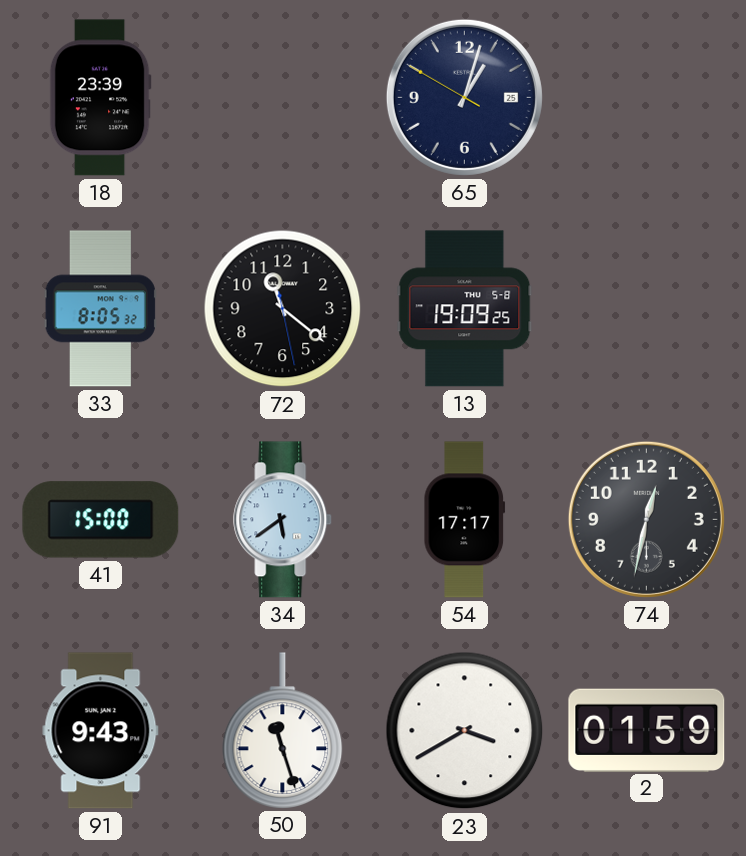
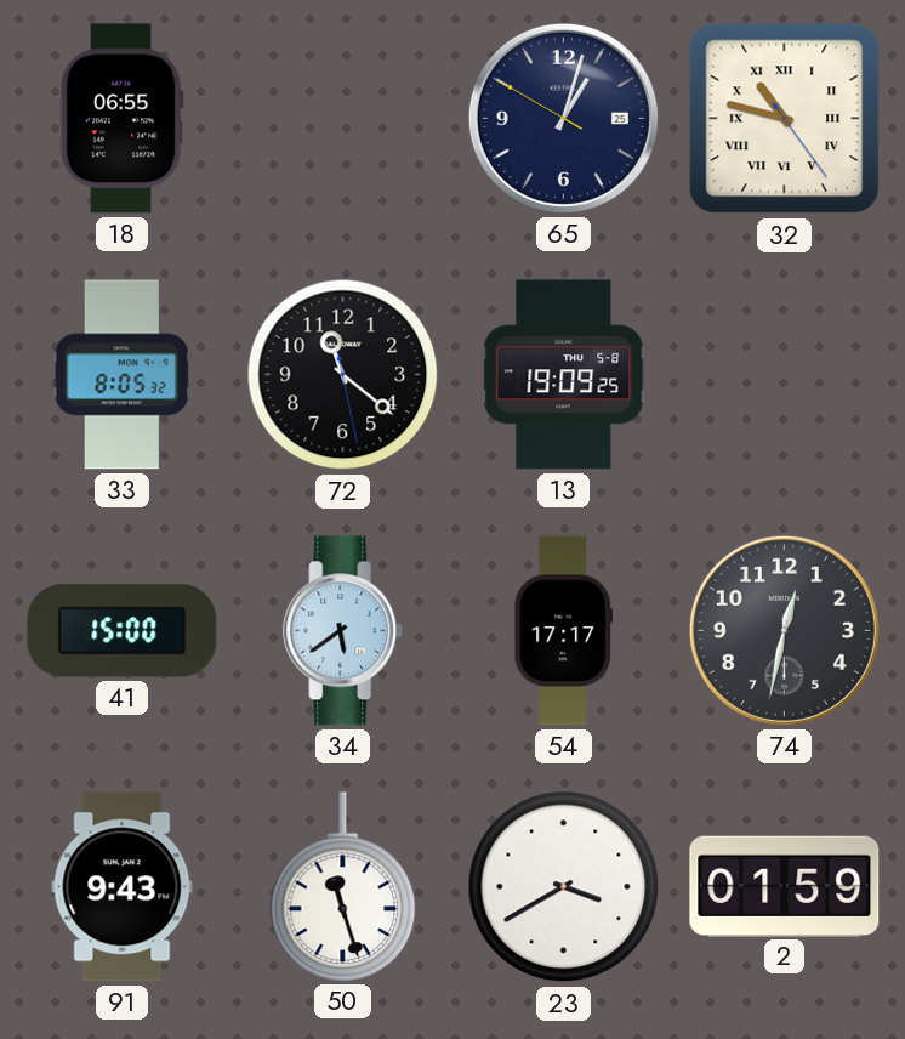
18: 23:39 -> 06:55 (121, 119)
32: none -> 10:47 (785, 119)
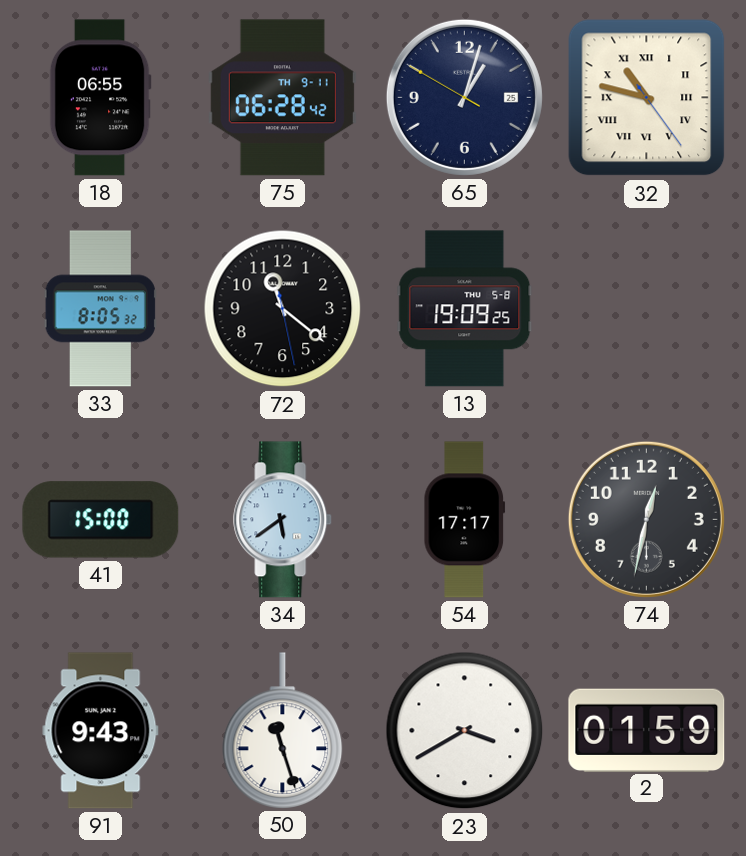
75: none -> 06:28 (282, 98)
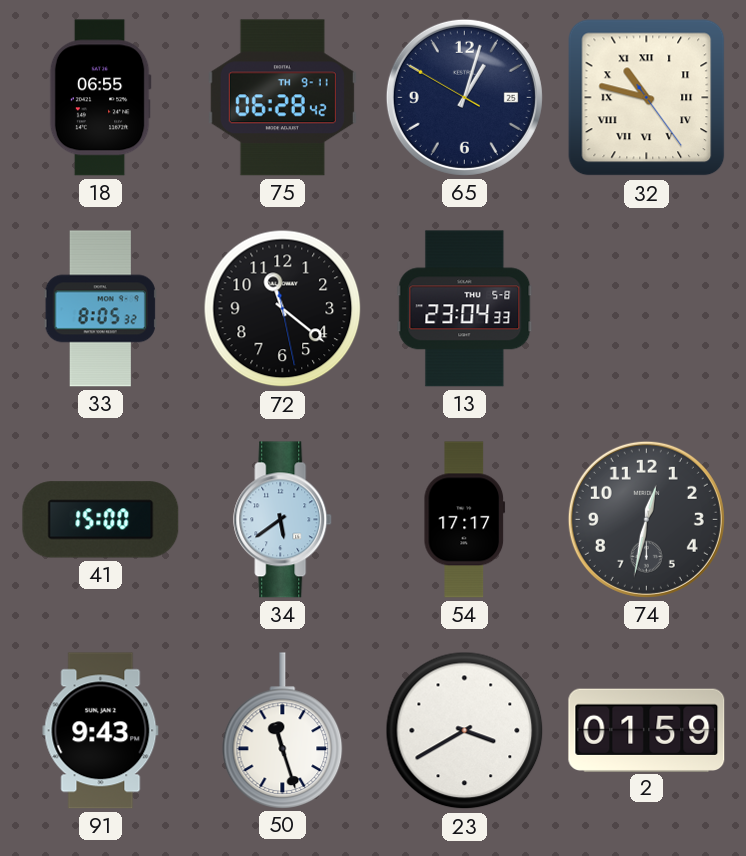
13: 19:09 -> 23:04 (465, 309)
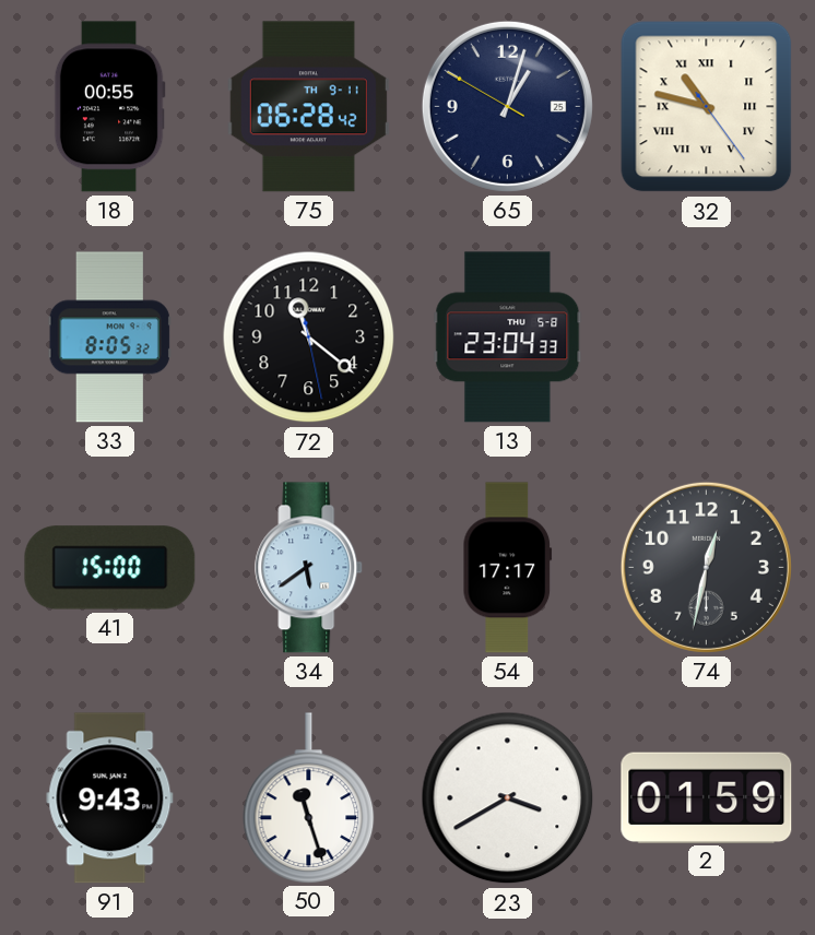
18: 06:55 -> 00:55 (109, 107)
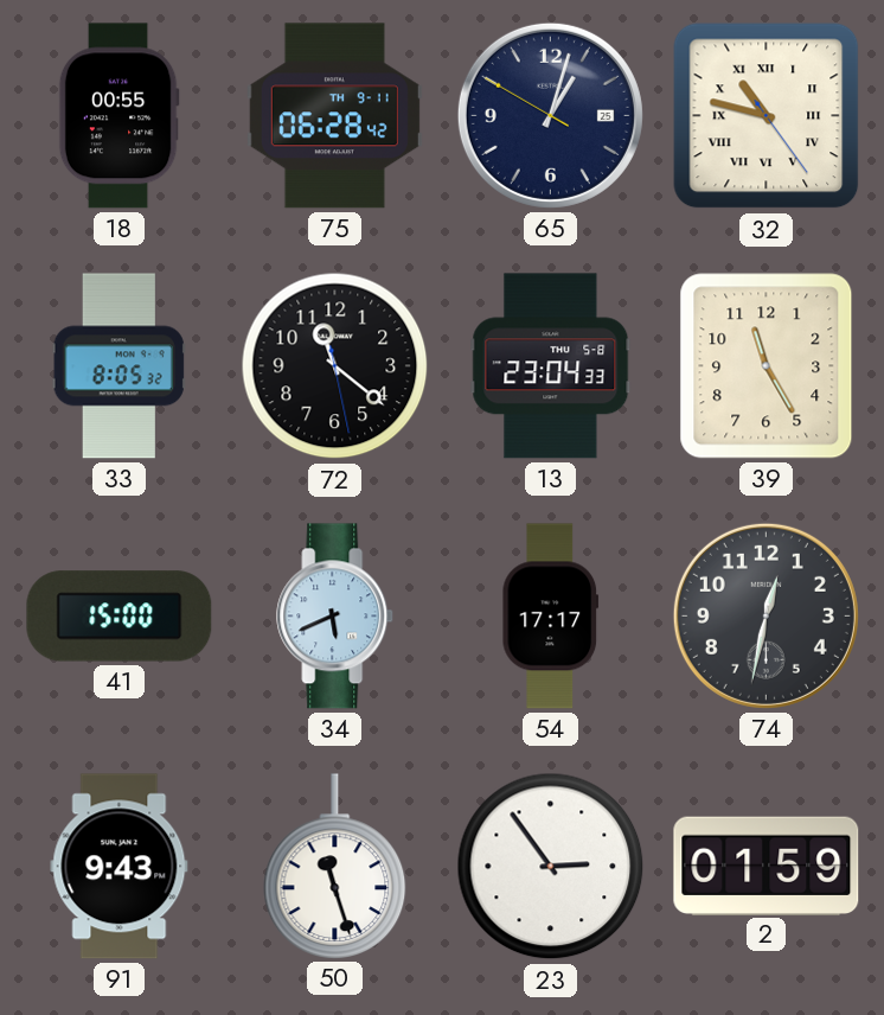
39: none -> 11:25 (767, 366)
34: 5:39 -> 5:41 (335, 617)
23: 3:40 -> 2:54 (551, 867)
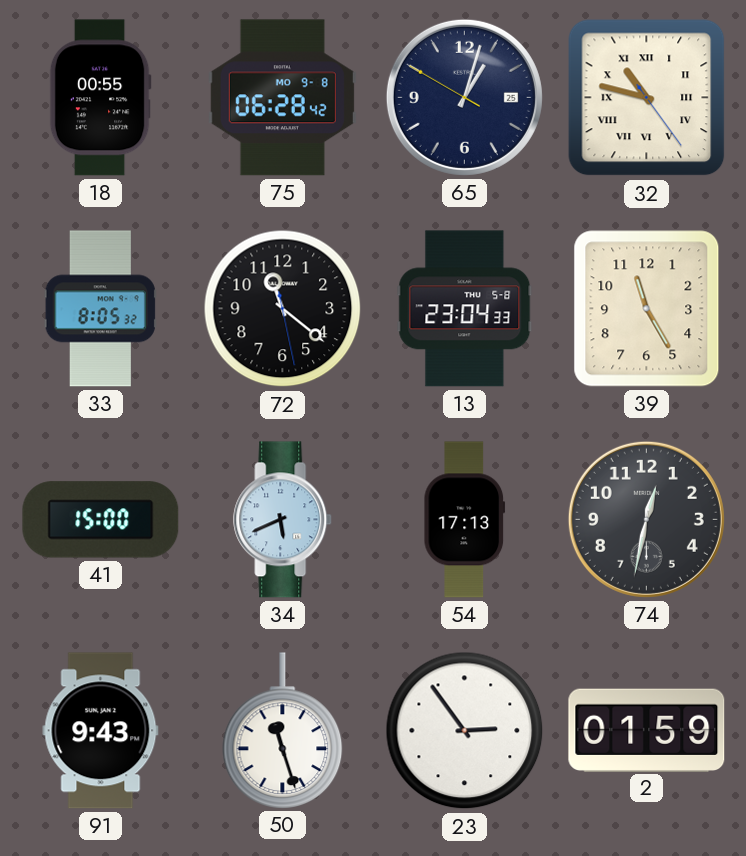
75 date: TH 9-11 -> MO 9-8 (282, 98)
54: 17:17 -> 17:13 (465, 520)
